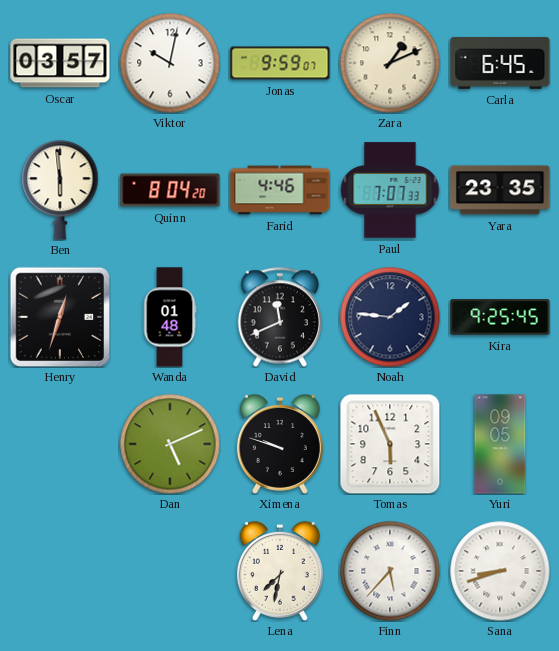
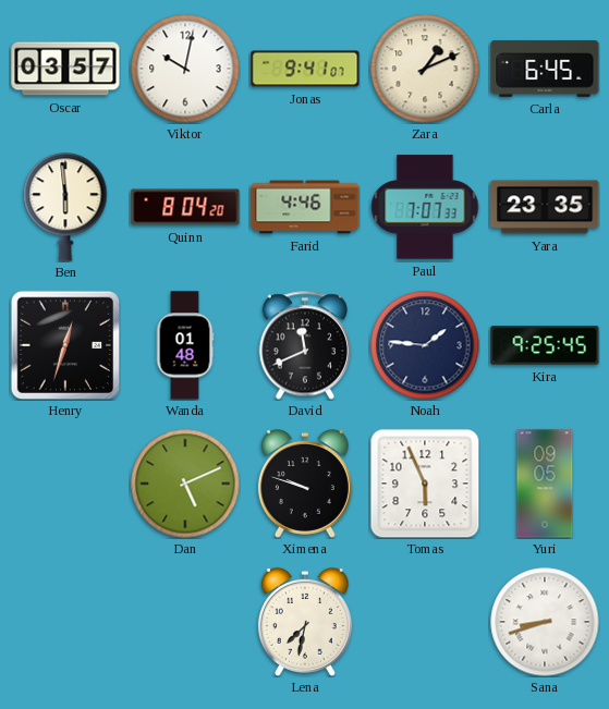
Jonas: 9:59 -> 9:41 (305, 69)
Finn: 5:37 -> none (390, 571)
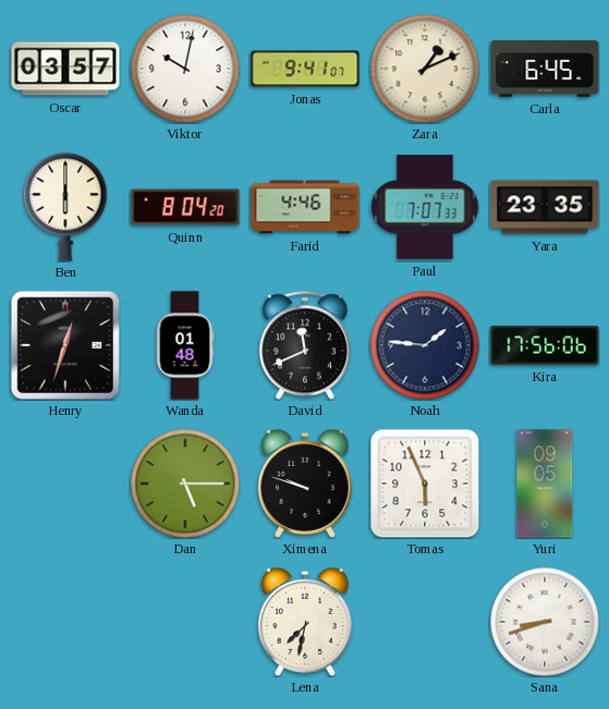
Ben: 5:59 -> 6:00 (65, 207)
Kira: 9:25 -> 17:56 (545, 345)
Dan: 5:11 -> 5:15 (185, 484)
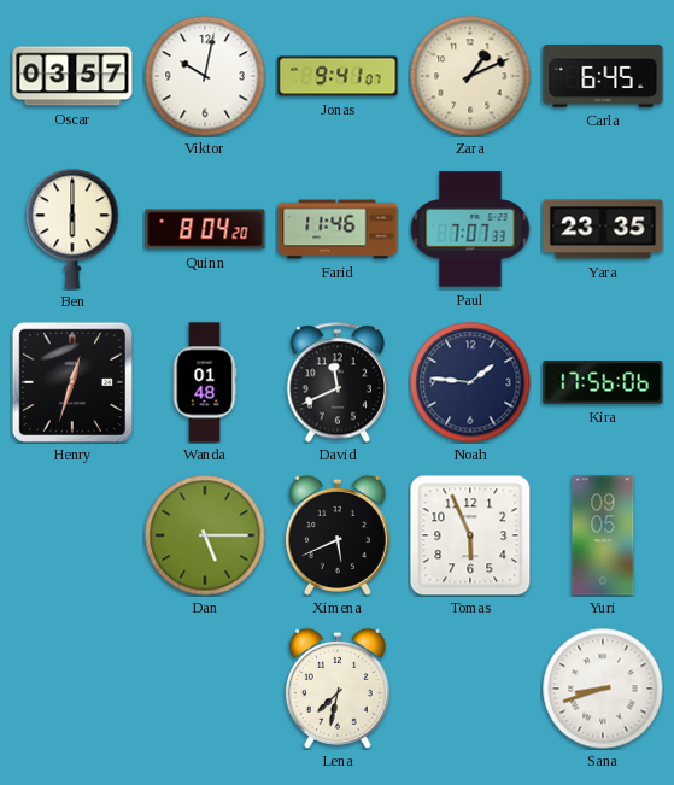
Farid: 4:46 -> 11:46 (338, 229)
Ximena: 9:48 -> 5:41 (338, 535)
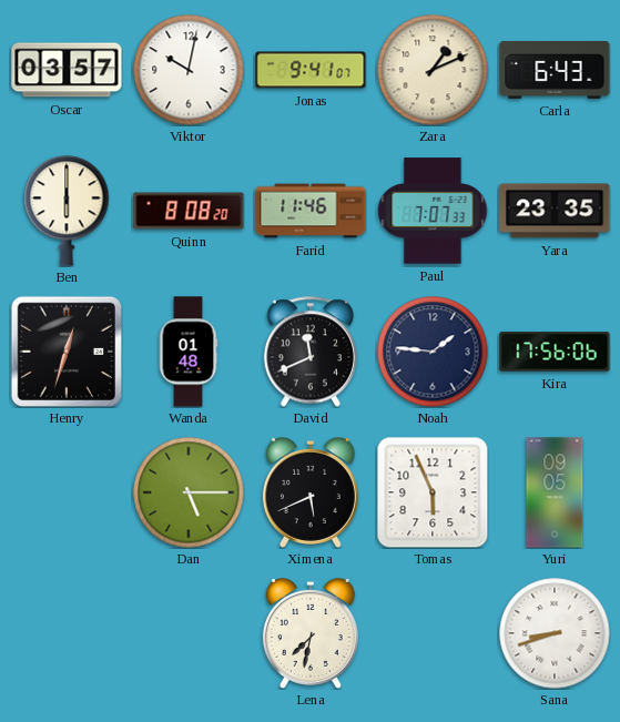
Carla: 6:45 -> 6:43 (555, 70)
Quinn: 8:04 -> 8:08 (189, 211)
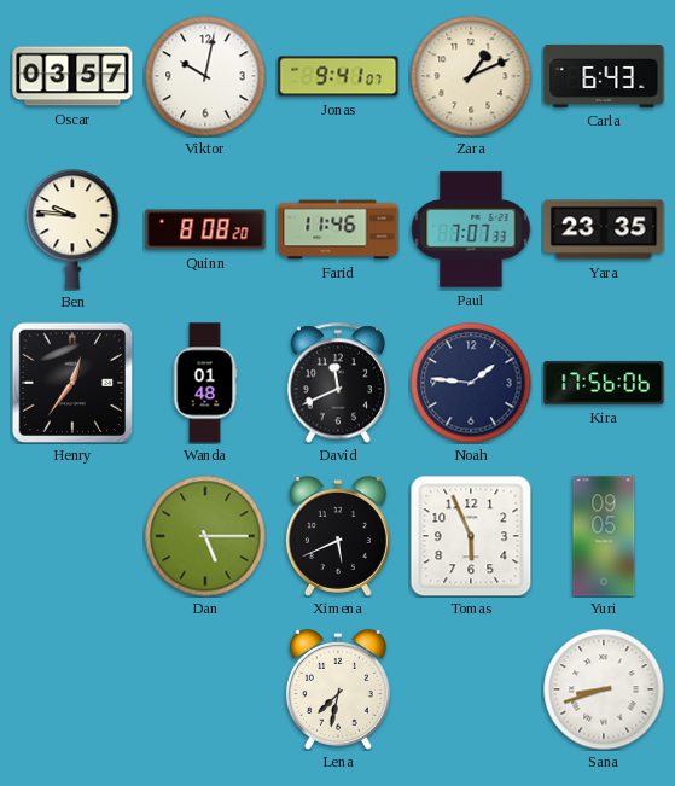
Ben: 6:00 -> 9:46 (72, 229)
Henry: 12:33 -> 12:36 (71, 382)
